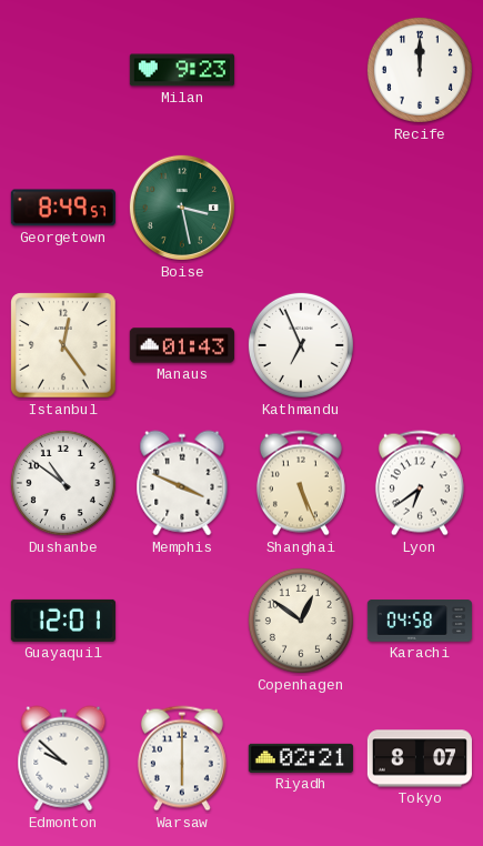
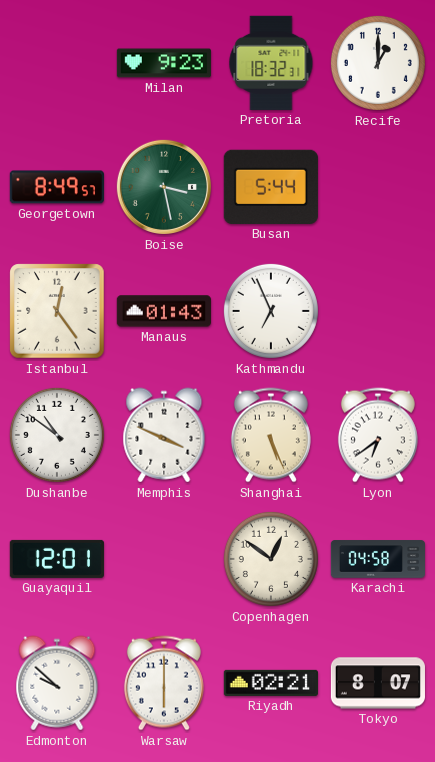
Pretoria: none -> 18:32 (271, 63)
Recife: 12:00 -> 1:00 (378, 63)
Busan: none -> 5:44 (271, 187)
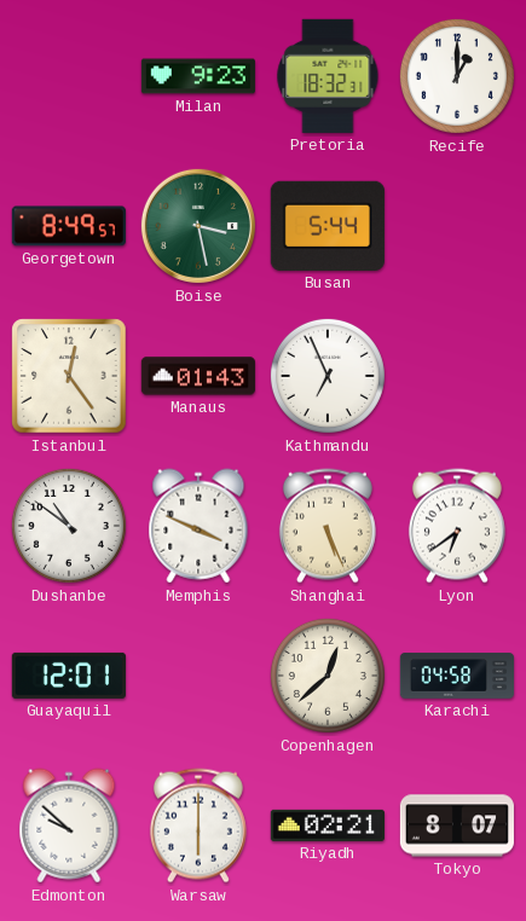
Copenhagen: 12:51 -> 12:38 (328, 676)
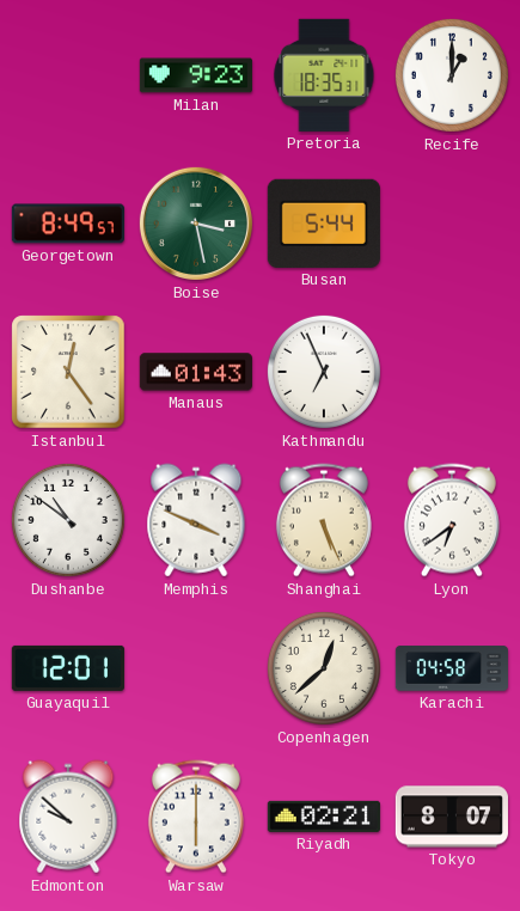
Pretoria: 18:32 -> 18:35 (324, 75)
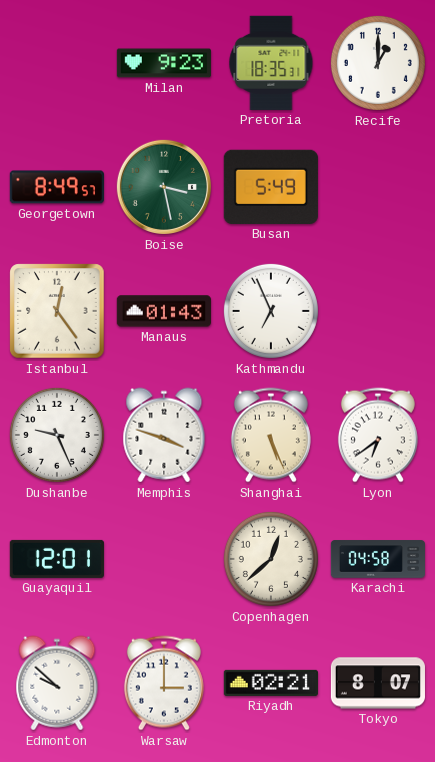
Busan: 5:44 -> 5:49 (271, 187)
Dushanbe: 10:51 -> 9:26 (57, 435)
Memphis: 3:49 -> 3:48 (164, 435)
Warsaw: 6:00 -> 3:00 (164, 683)
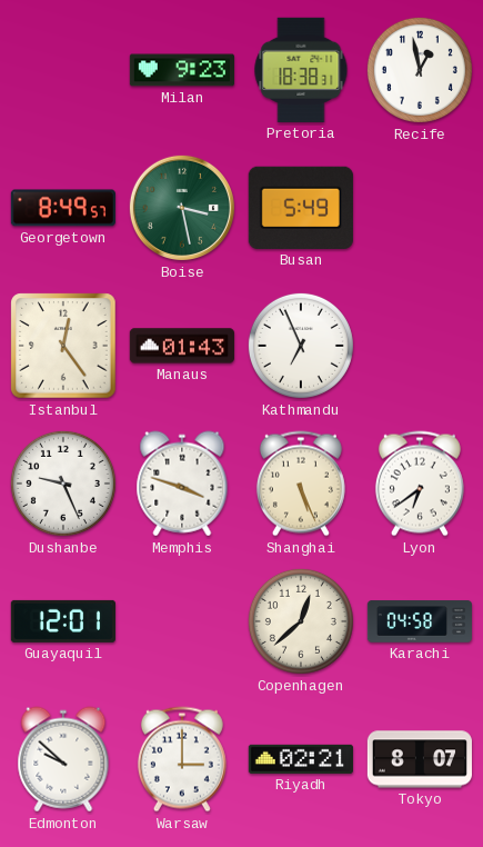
Pretoria: 18:35 -> 18:38 (301, 70)
Recife: 1:00 -> 12:58 (420, 70)
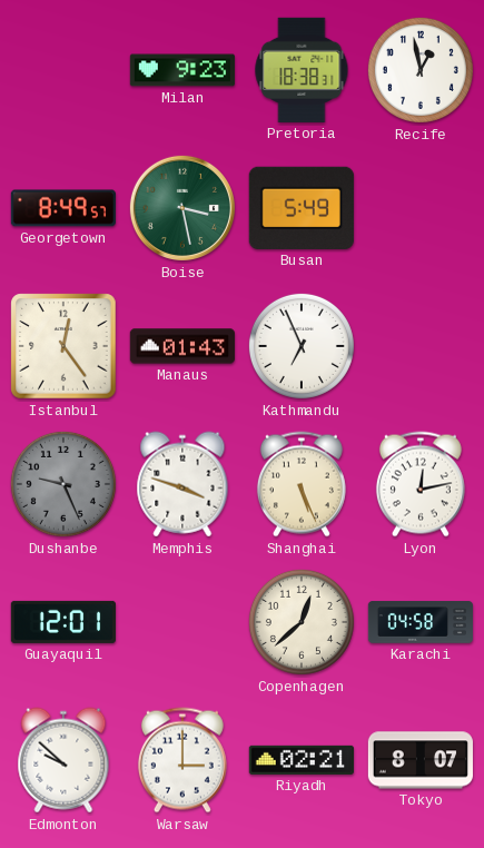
Dushanbe dial: white -> grey (63, 484)
Lyon: 6:39 -> 12:13 (421, 484)
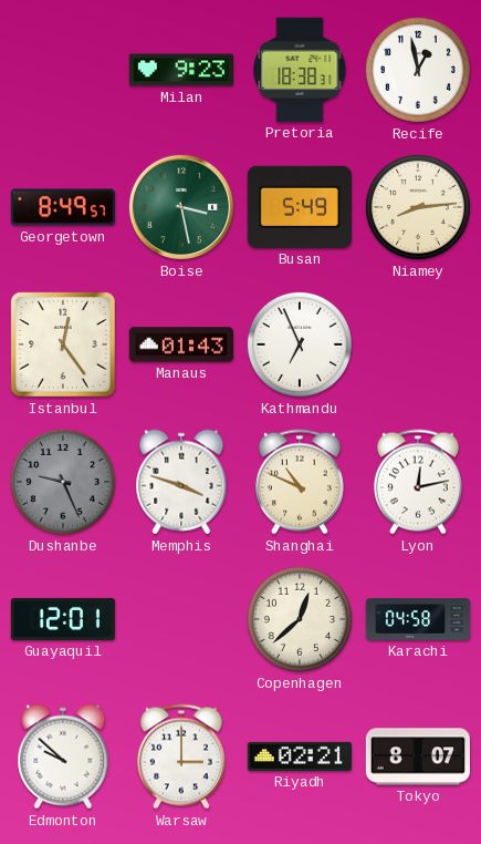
Niamey: none -> 8:14 (418, 207)
Shanghai: 5:26 -> 10:49 (300, 482)
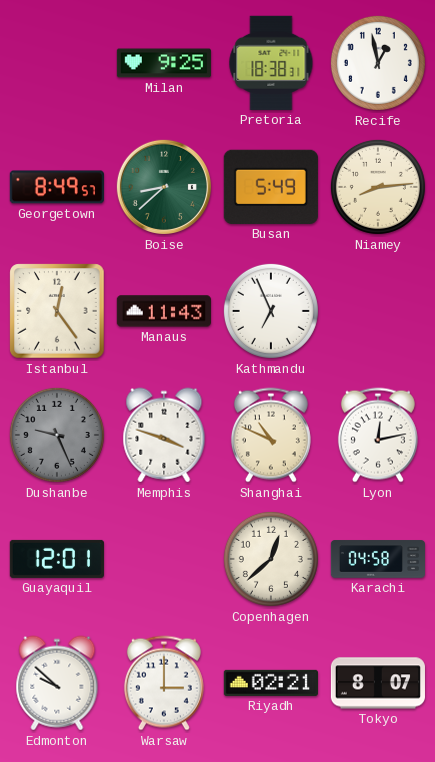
Milan: 9:23 -> 9:25 (164, 63)
Boise: 3:28 -> 8:38 (164, 187)
Manaus: 01:43 -> 11:43 (164, 311)
